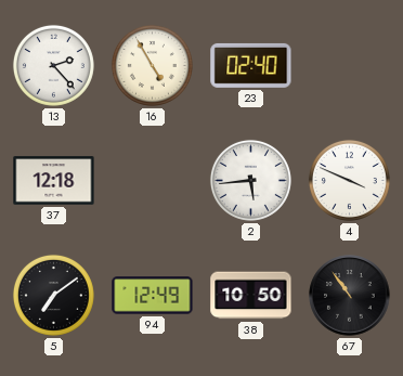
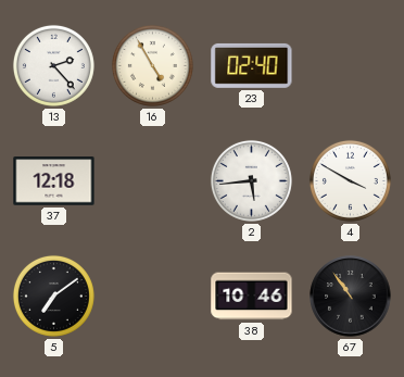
4: 3:49 -> 3:50 (350, 180)
94: 12:49 -> none (153, 296)
38: 10:50 -> 10:46 (252, 297)
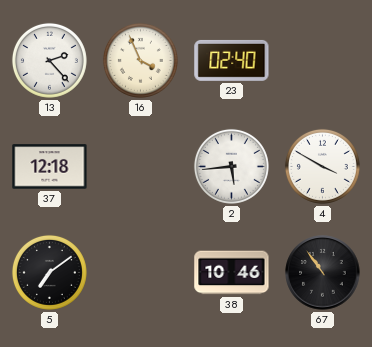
16: 4:55 -> 3:56 (140, 60)
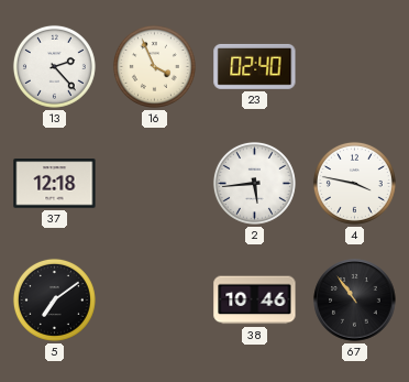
4: 3:50 -> 3:47 (354, 183)
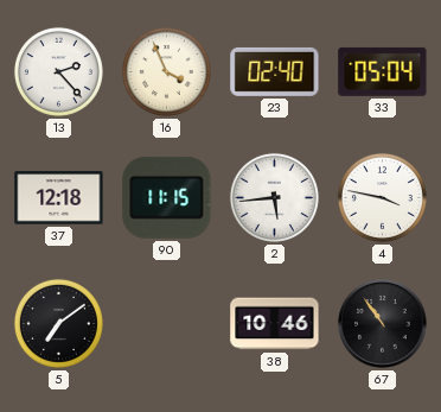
33: none -> 05:04 (383, 71)
90: none -> 11:15 (167, 197)
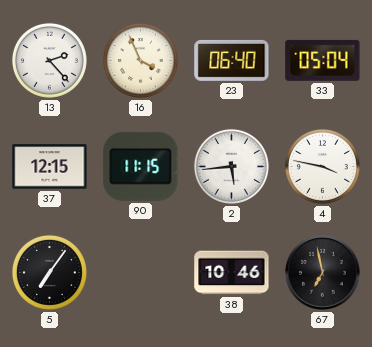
23: 02:40 -> 06:40 (232, 60)
37: 12:18 -> 12:15 (50, 167)
5: 7:09 -> 7:06 (49, 272)
67: 10:54 -> 6:58 (323, 273)
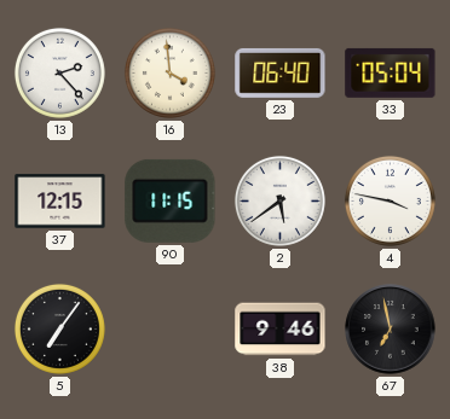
16: 3:56 -> 3:59 (169, 72)
2: 5:44 -> 5:39 (279, 200)
38: 10:46 -> 9:46 (281, 330)
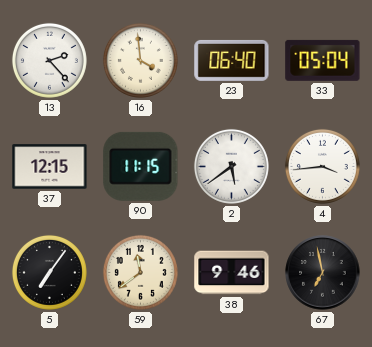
4: 3:47 -> 3:44 (322, 166)
59: none -> 11:39 (140, 272)
